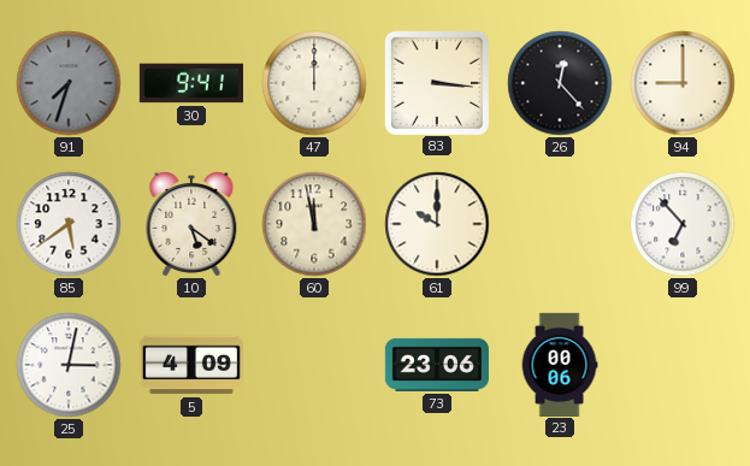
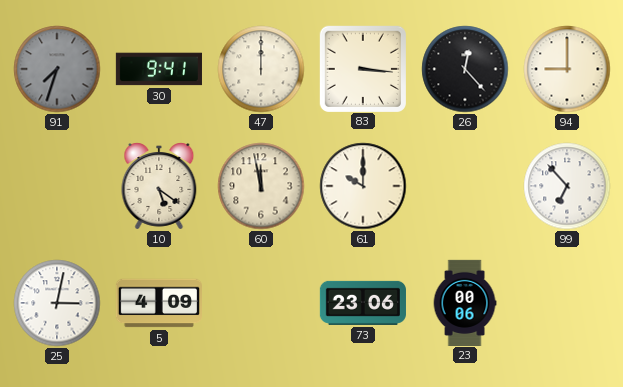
85: 5:39 -> none (69, 224)
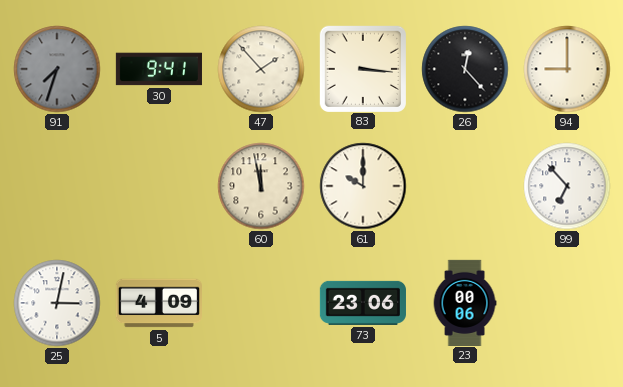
47: 12:00 -> 1:53 (261, 69)
10: 5:21 -> none (159, 186)
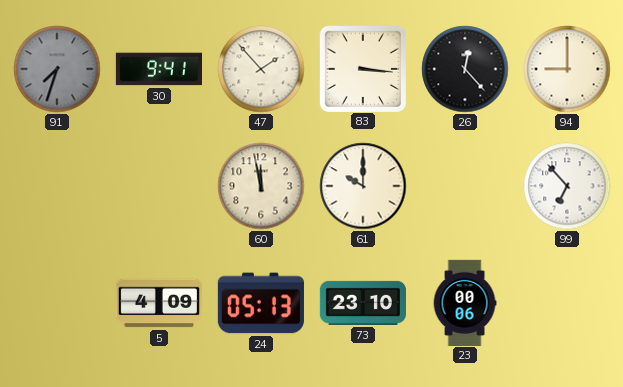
25: 3:02 -> none (57, 303)
24: none -> 05:13 (261, 303)
73: 23:06 -> 23:10 (363, 303)
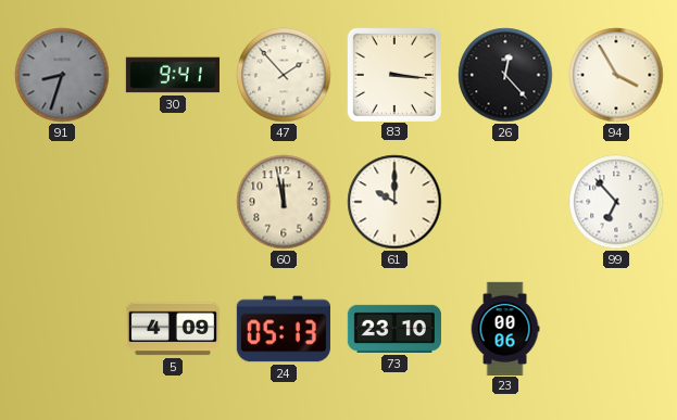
91: 7:33 -> 8:33 (62, 75)
94: 9:00 -> 3:55 (616, 75)
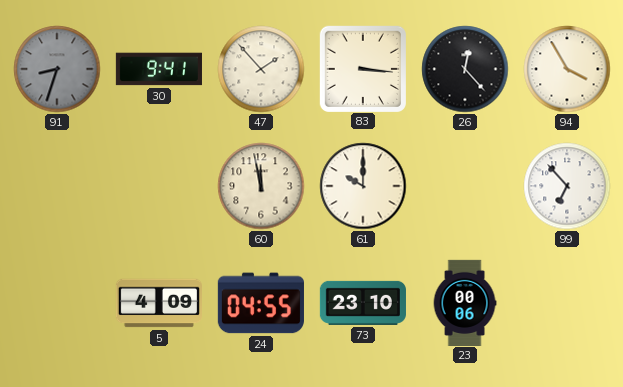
24: 05:13 -> 04:55 (261, 303)
